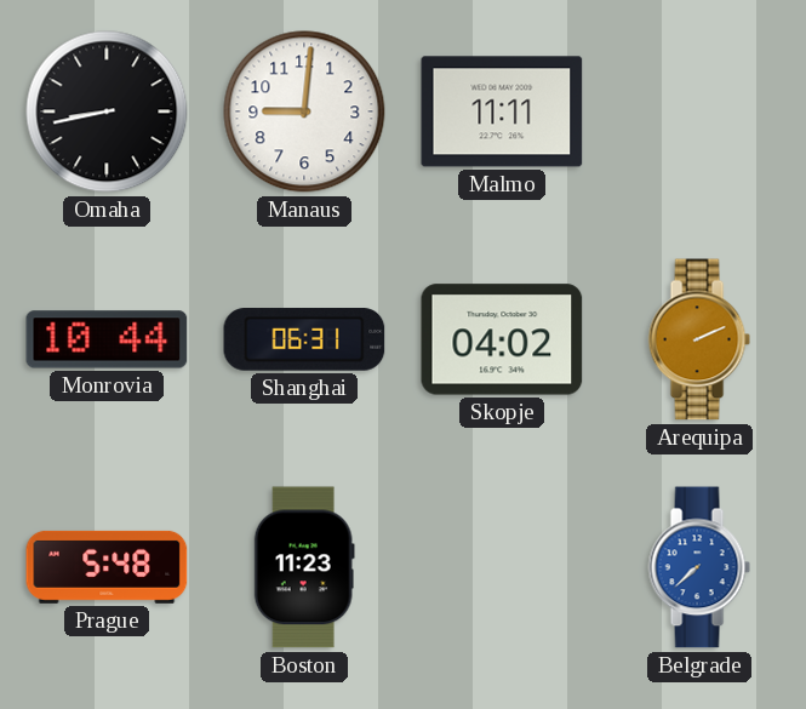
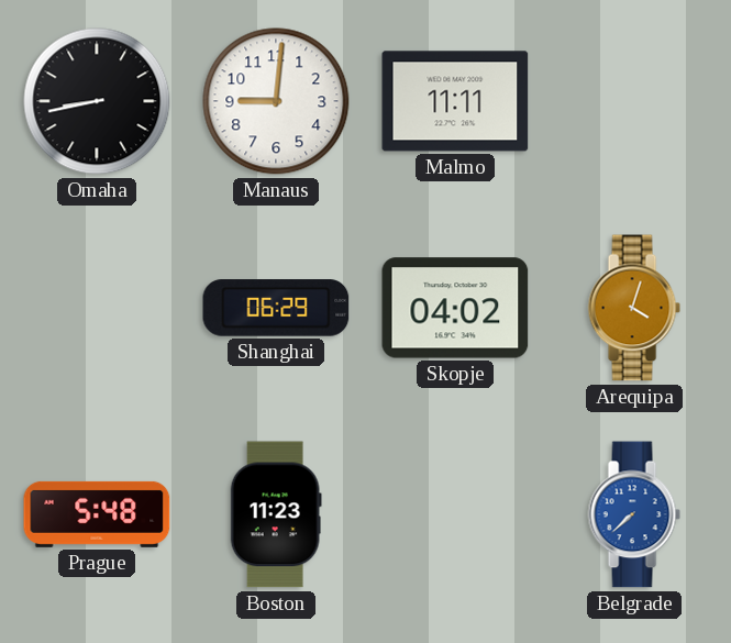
Monrovia: 10:44 -> none (107, 339)
Shanghai: 06:31 -> 06:29 (276, 308)
Arequipa: 2:11 -> 4:03 (634, 308)
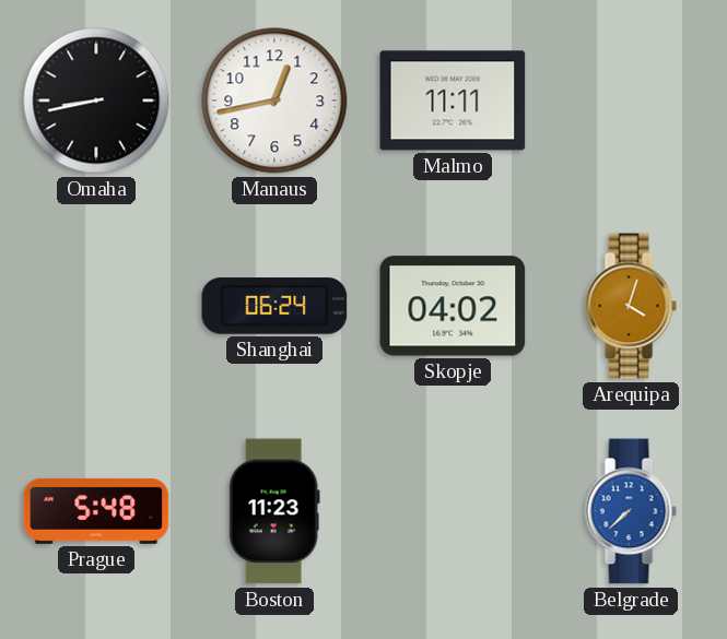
Manaus: 9:01 -> 12:43 (274, 100)
Shanghai: 06:29 -> 06:24 (274, 306)
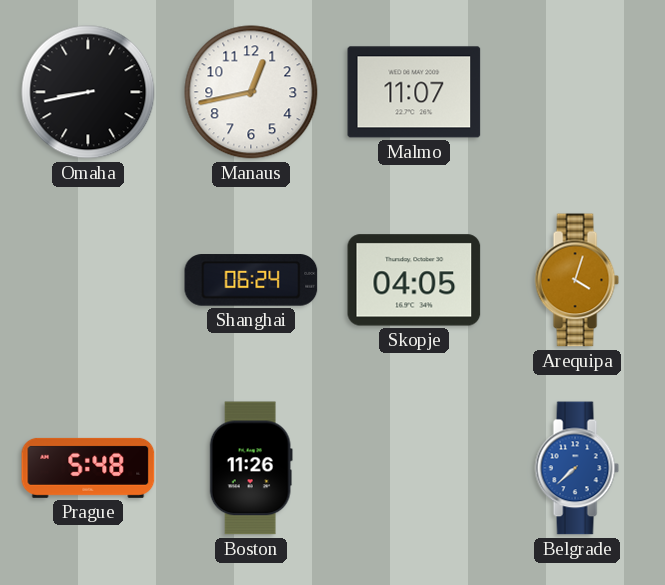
Malmo: 11:11 -> 11:07 (414, 92)
Skopje: 04:02 -> 04:05 (414, 280)
Boston: 11:23 -> 11:26 (251, 468)
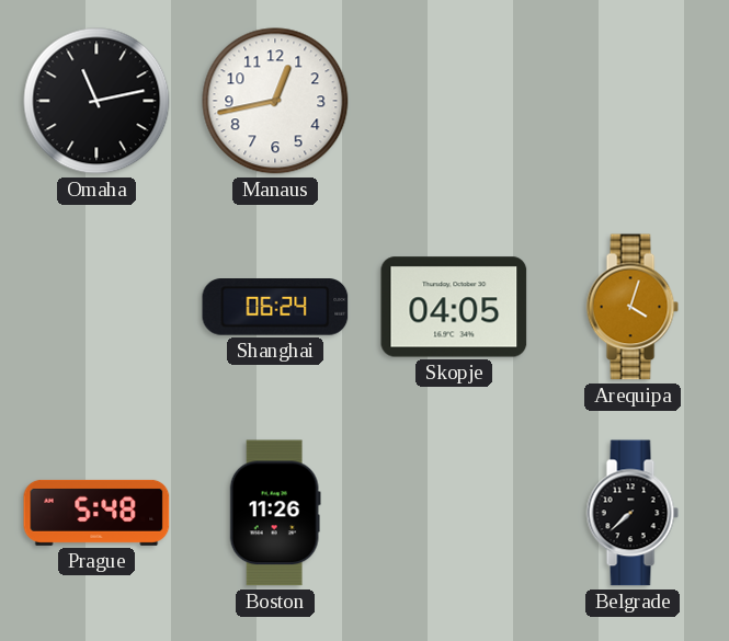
Omaha: 8:43 -> 11:13 (96, 101)
Malmo: 11:07 -> none (414, 92)
Belgrade dial: blue -> black (633, 513)
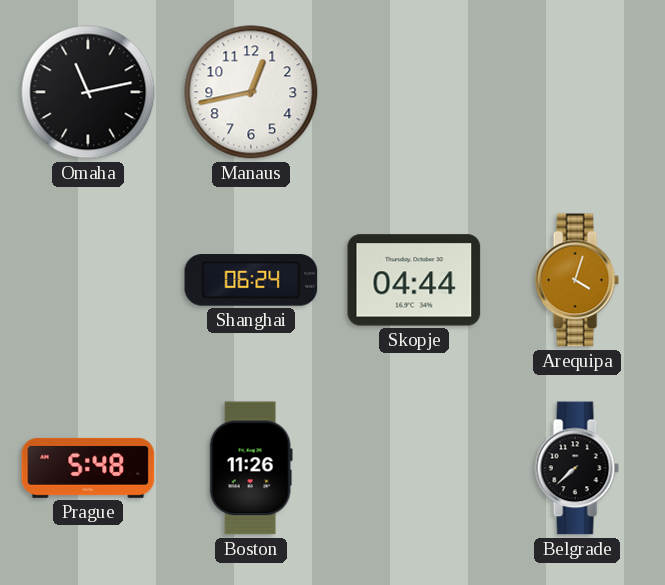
Skopje: 04:05 -> 04:44 (414, 280)
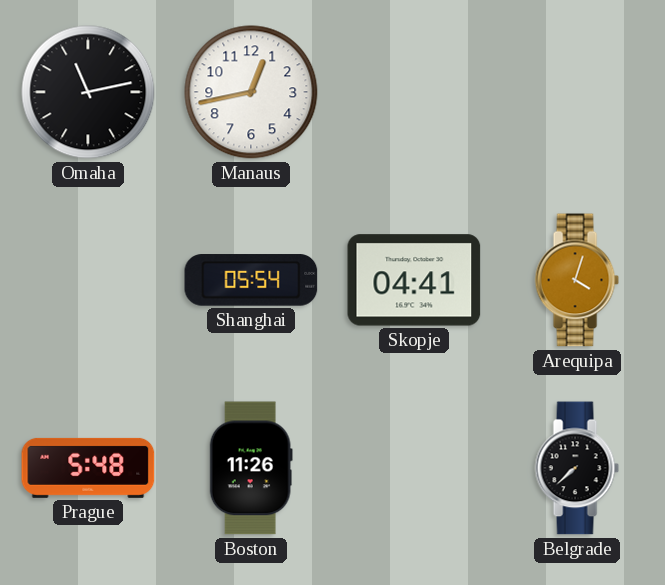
Shanghai: 06:24 -> 05:54 (251, 280)
Skopje: 04:44 -> 04:41 (414, 280)
